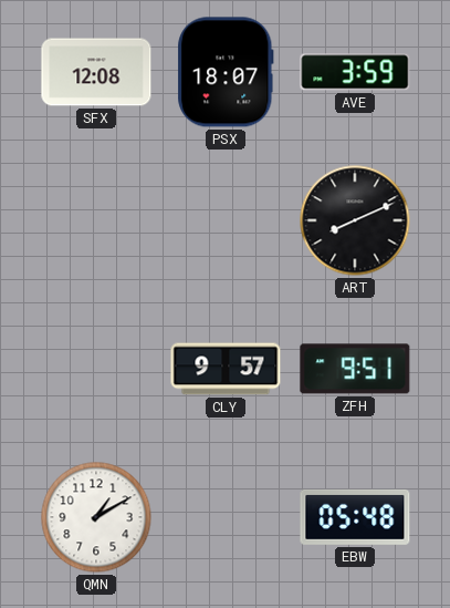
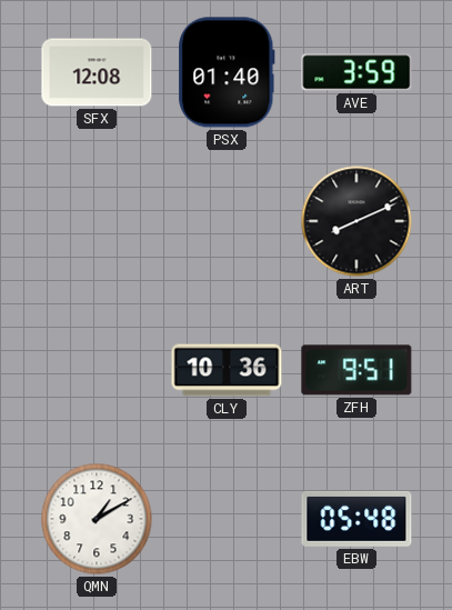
PSX: 18:07 -> 01:40 (227, 72)
CLY: 9:57 -> 10:36 (227, 370)
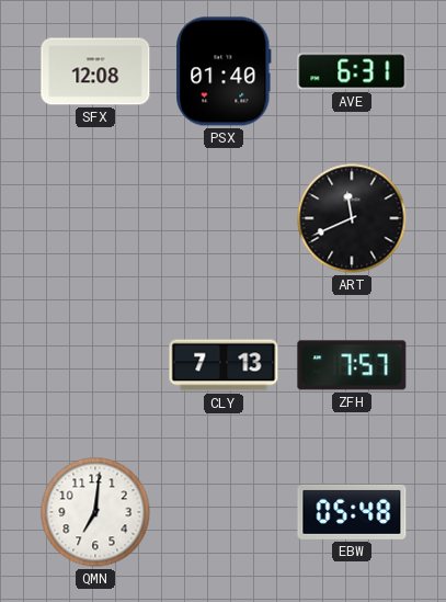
AVE: 3:59 -> 6:31 (352, 71)
ART: 8:11 -> 11:41 (352, 218)
CLY: 10:36 -> 7:13 (224, 365)
ZFH: 9:51 -> 7:57 (352, 365)
QMN: 1:10 -> 7:01 (95, 512)
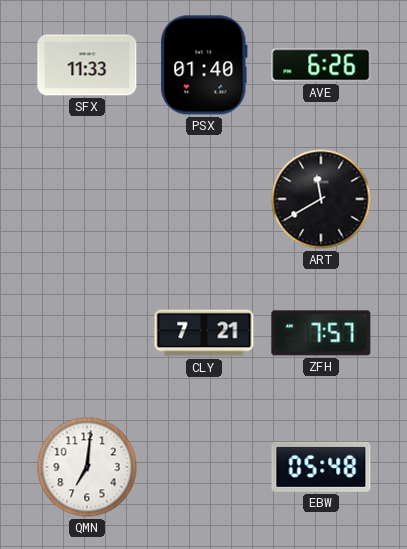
SFX: 12:08 -> 11:33 (87, 65)
AVE: 6:31 -> 6:26 (321, 65)
ART: 11:41 -> 11:40 (321, 199)
CLY: 7:13 -> 7:21 (204, 333)
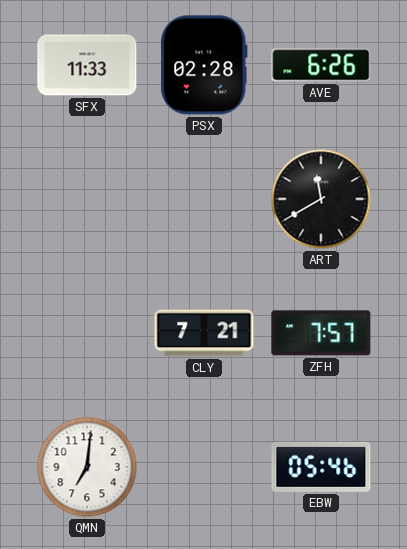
PSX: 01:40 -> 02:28 (204, 65)
EBW: 05:48 -> 05:46 (321, 467)
